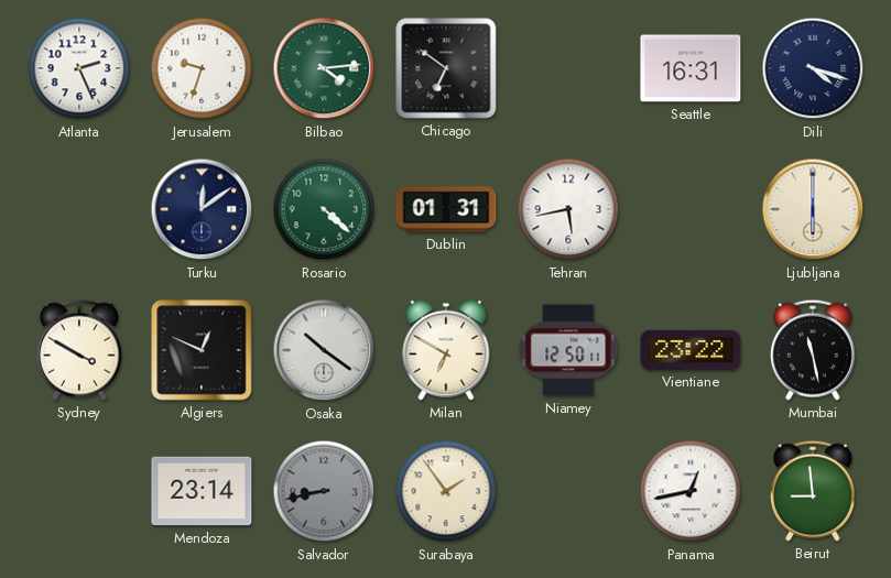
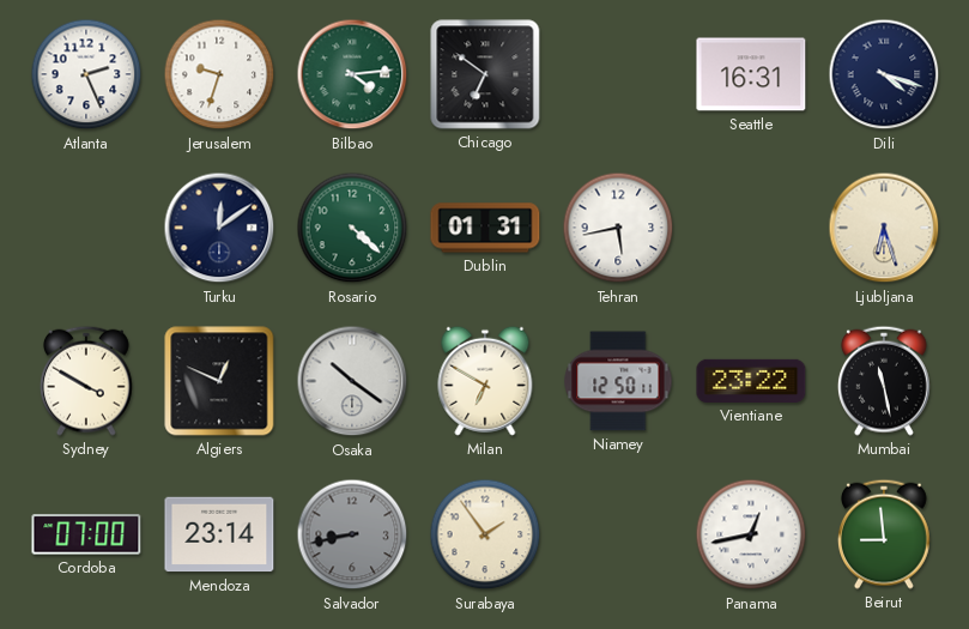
Ljubljana: 6:00 -> 6:27 (884, 228)
Cordoba: none -> 07:00 (86, 534)
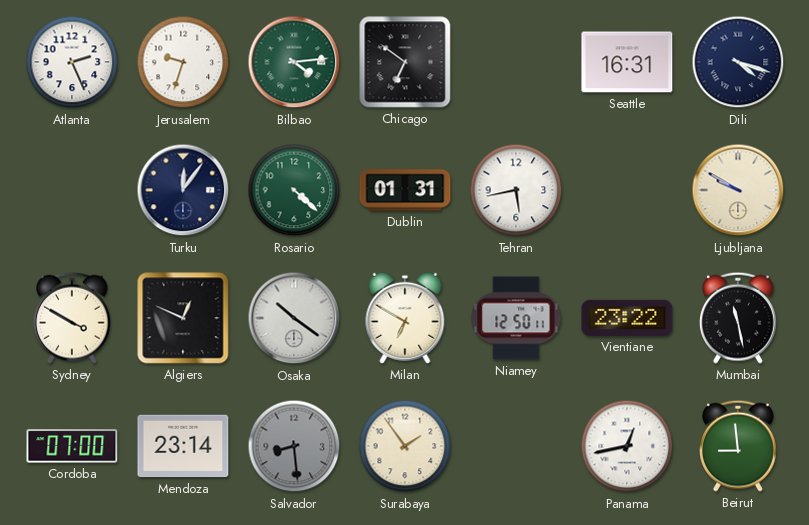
Turku: 12:09 -> 12:06 (183, 190)
Ljubljana: 6:27 -> 9:50 (738, 190)
Salvador: 8:43 -> 8:29 (294, 446)
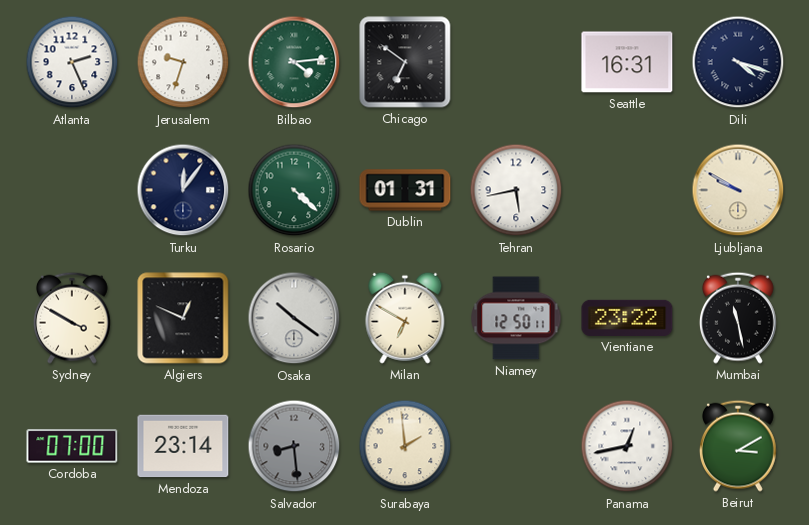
Surabaya: 1:54 -> 1:59 (405, 446)
Beirut: 8:59 -> 3:10 (738, 446)
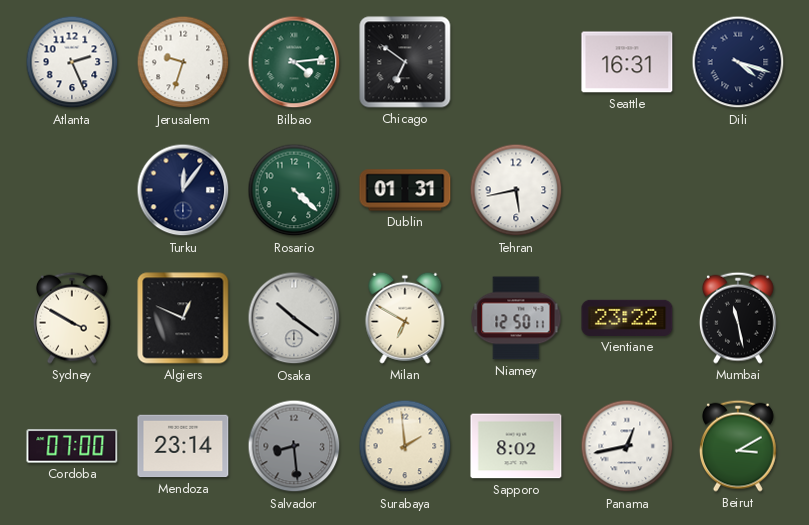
Ljubljana: 9:50 -> none (738, 190)
Sapporo: none -> 8:02 (516, 446)
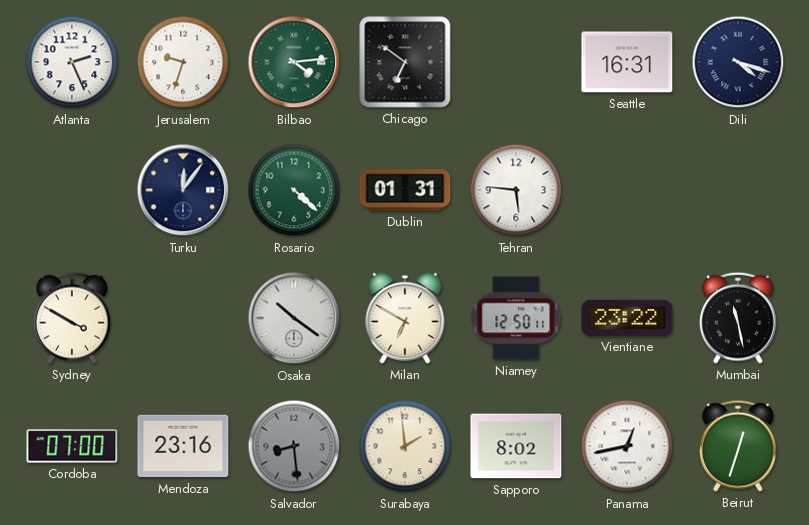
Tehran: 5:43 -> 5:46 (516, 190)
Algiers: 12:49 -> none (183, 318)
Mendoza: 23:14 -> 23:16 (183, 446)
Beirut: 3:10 -> 12:33 (738, 446)
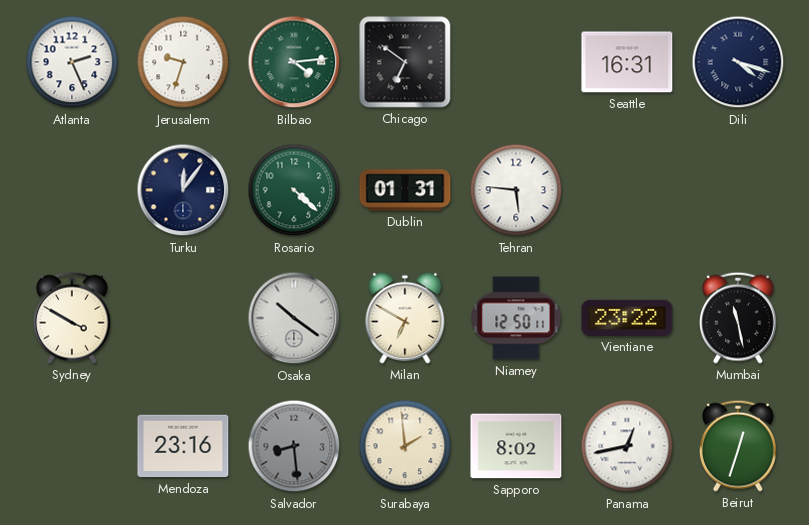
Cordoba: 07:00 -> none (72, 446)
